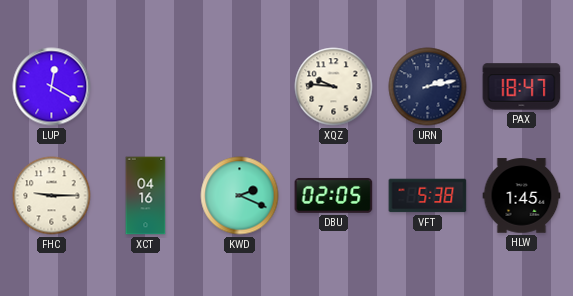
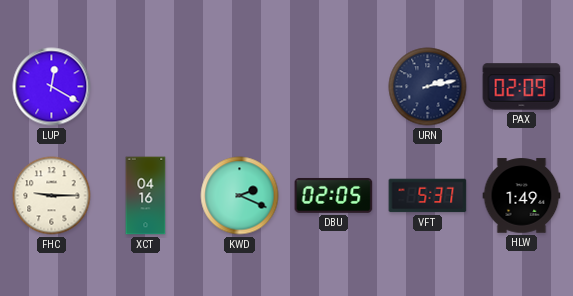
XQZ: 9:46 -> none (334, 87)
PAX: 18:47 -> 02:09 (522, 87)
VFT: 5:38 -> 5:37 (428, 196)
HLW: 1:45 -> 1:49 (522, 196)
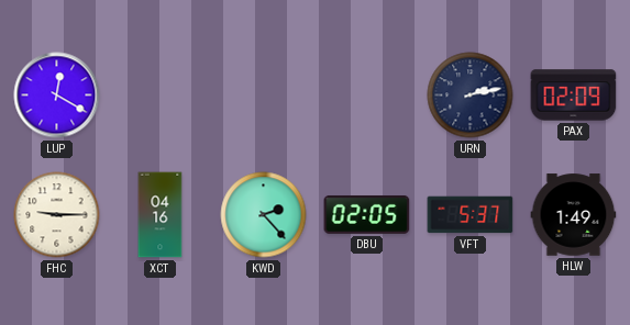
KWD: 2:19 -> 2:23 (264, 215)
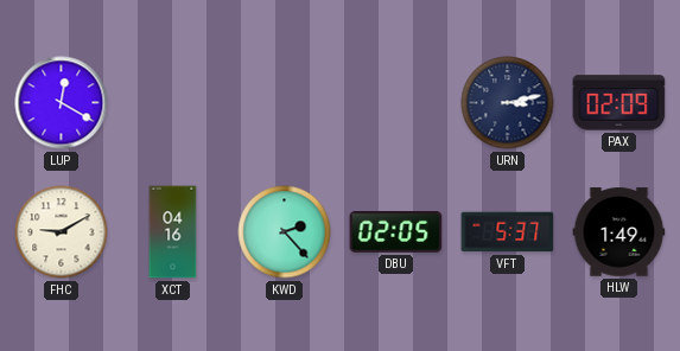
URN: 2:13 -> 3:13 (508, 103)
FHC: 9:15 -> 9:10 (62, 232)
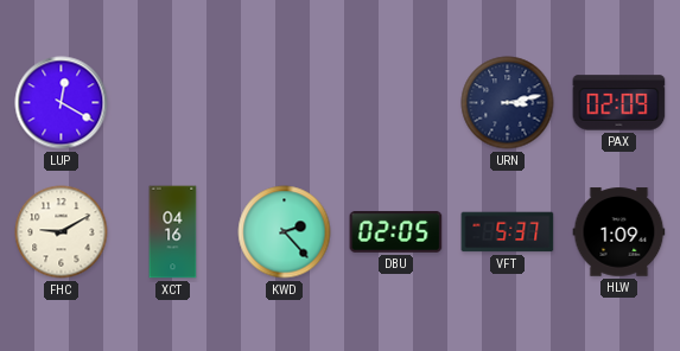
HLW: 1:49 -> 1:09 (619, 232)
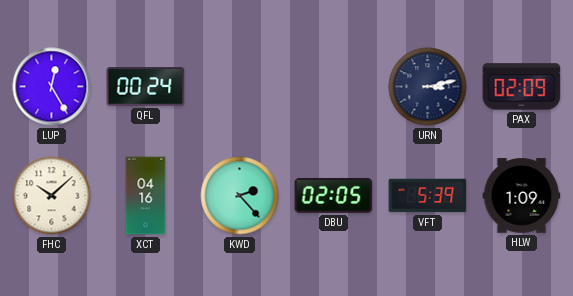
LUP: 12:20 -> 12:25 (52, 87)
QFL: none -> 00:24 (146, 87)
FHC: 9:10 -> 10:08 (52, 196)
VFT: 5:37 -> 5:39 (428, 196)
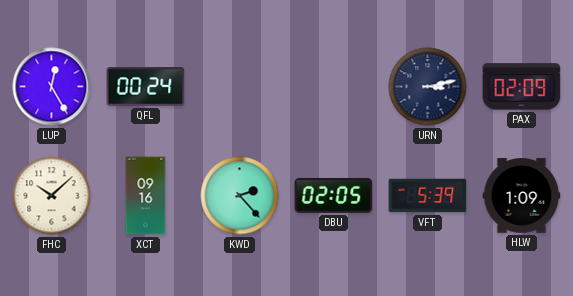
XCT: 04:16 -> 09:16 (146, 196)
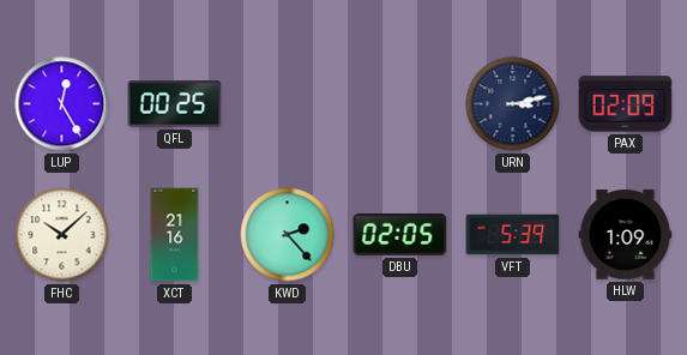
QFL: 00:24 -> 00:25 (175, 104)
XCT: 09:16 -> 21:16 (175, 235)
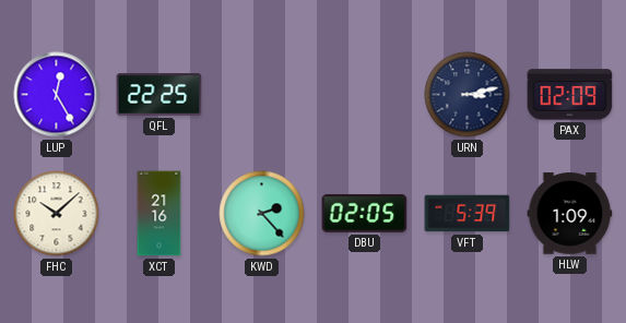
QFL: 00:25 -> 22:25 (160, 95)
